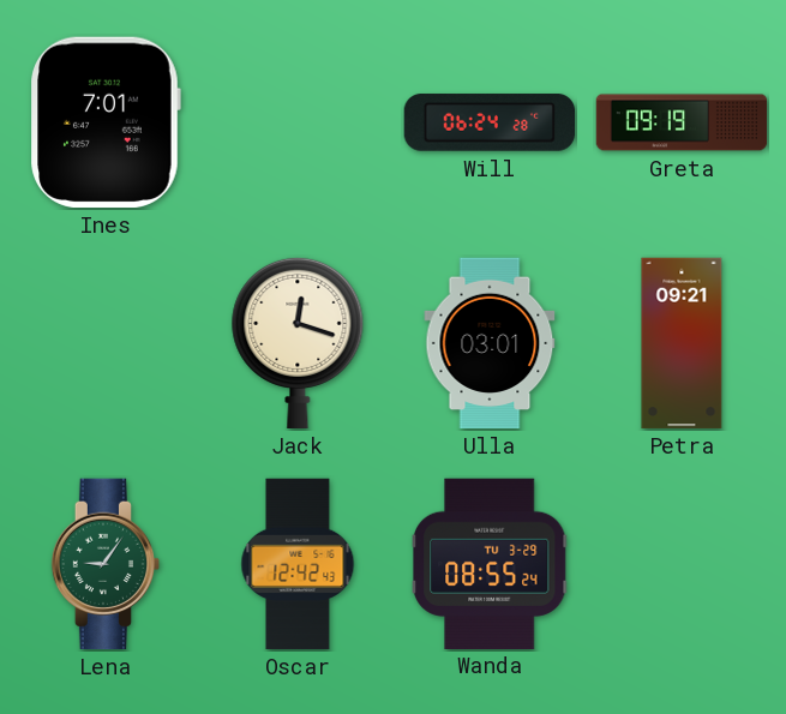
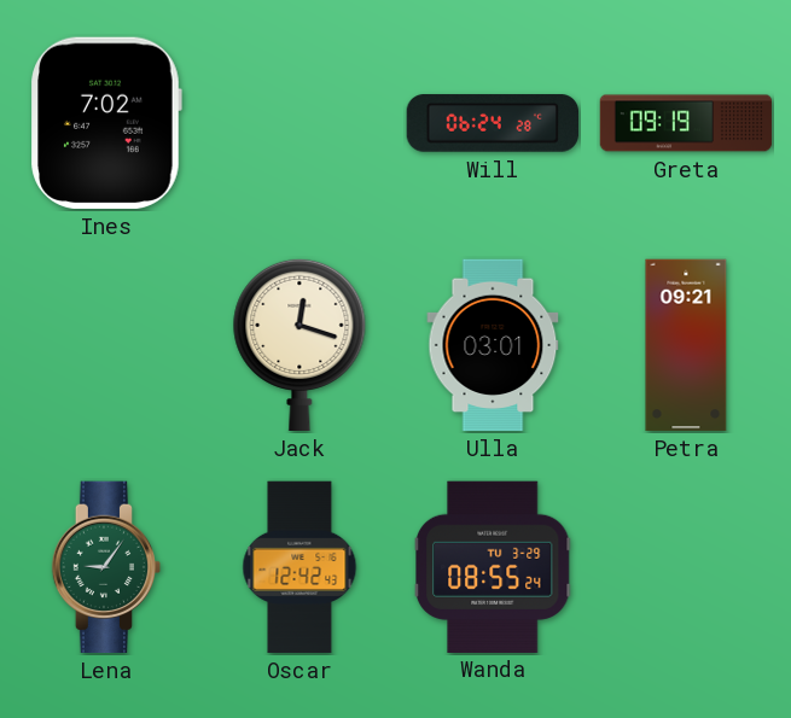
Ines: 7:01 -> 7:02 (106, 123)
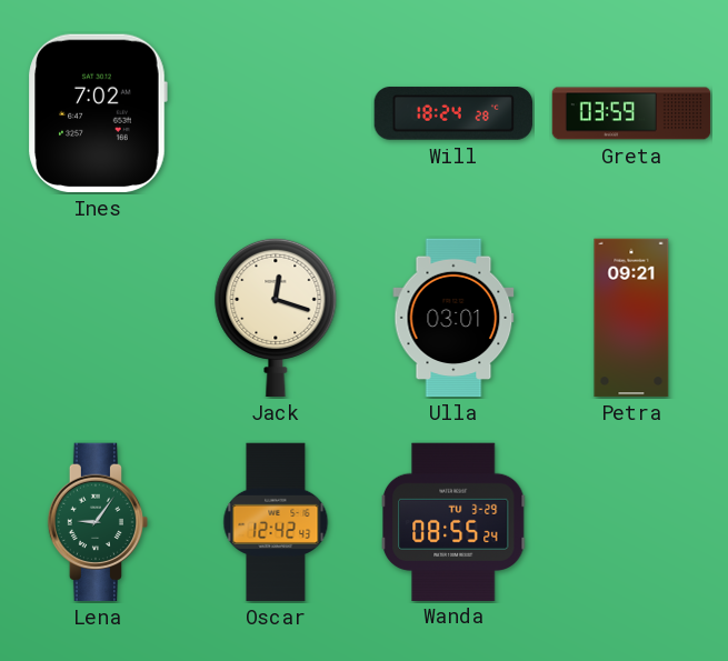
Will: 06:24 -> 18:24 (453, 113)
Greta: 09:19 -> 03:59 (631, 113)
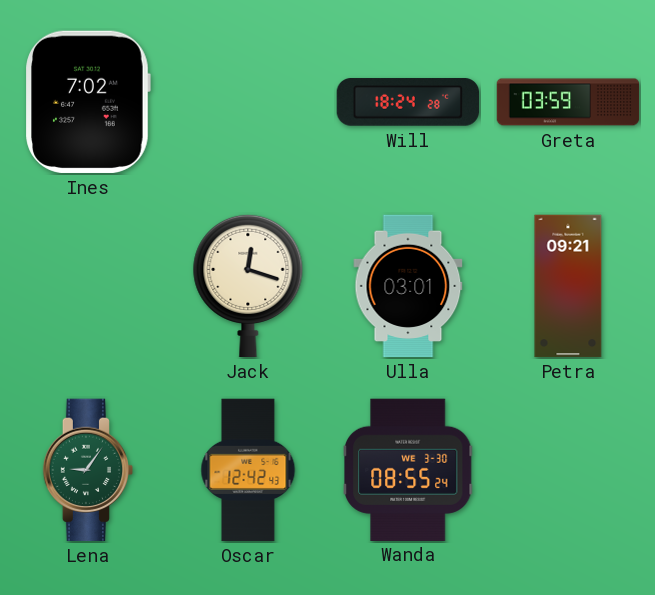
Wanda date: TU 3-29 -> WE 3-30 (408, 469)
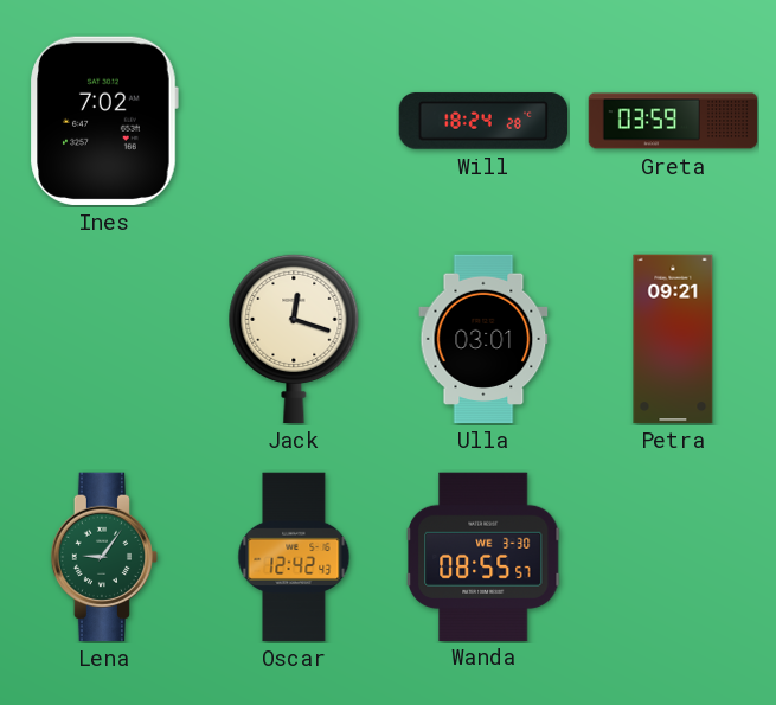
Wanda: 08:55:24 -> 08:55:57 (483, 556)
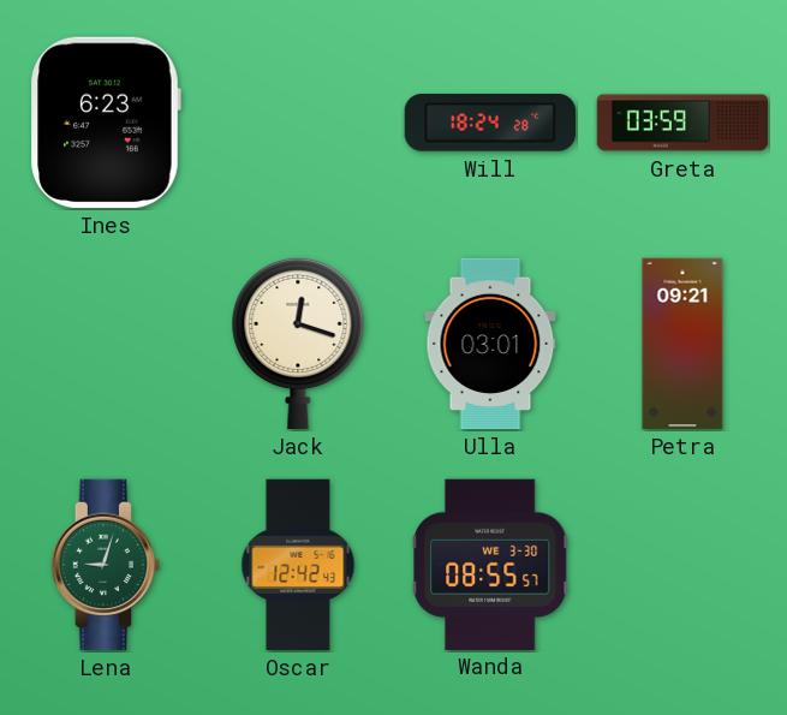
Ines: 7:02 -> 6:23 (106, 123)
Lena: 9:06 -> 9:03 (106, 565)
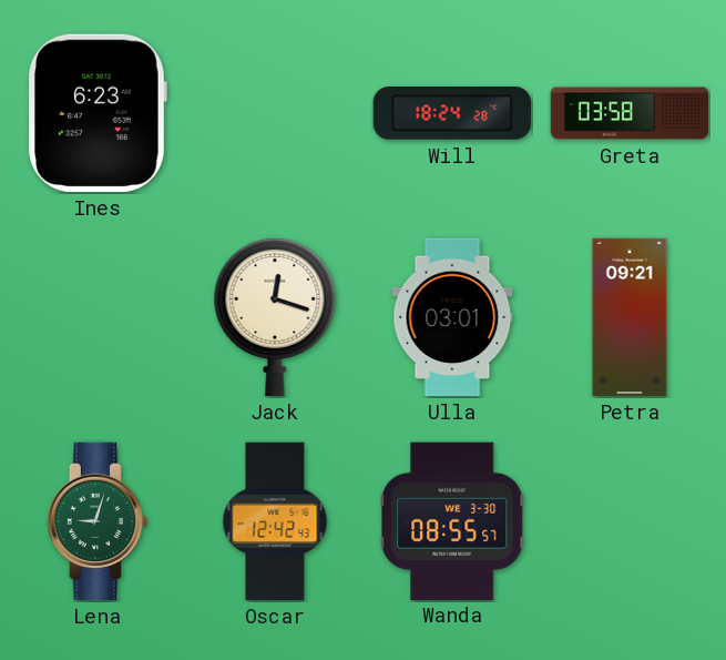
Greta: 03:59 -> 03:58 (630, 113)
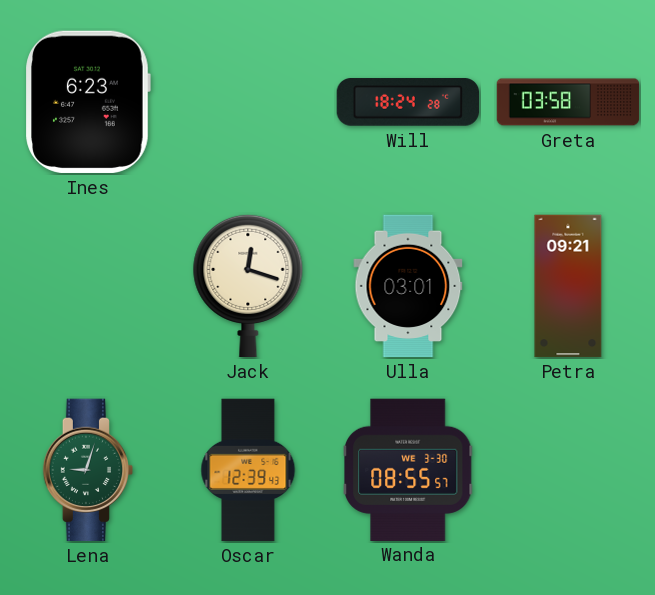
Oscar: 12:42 -> 12:39 (248, 470)
